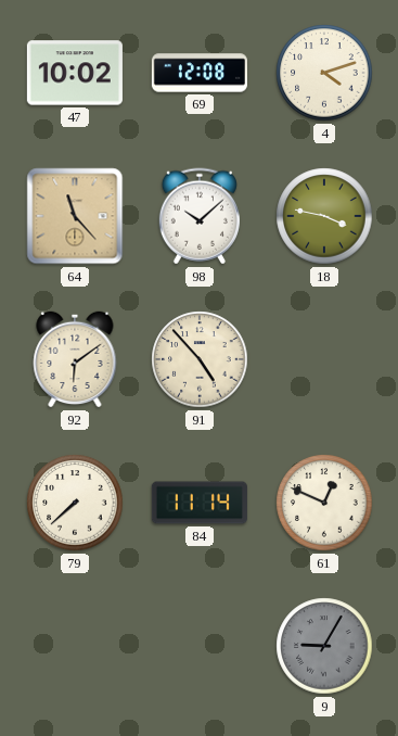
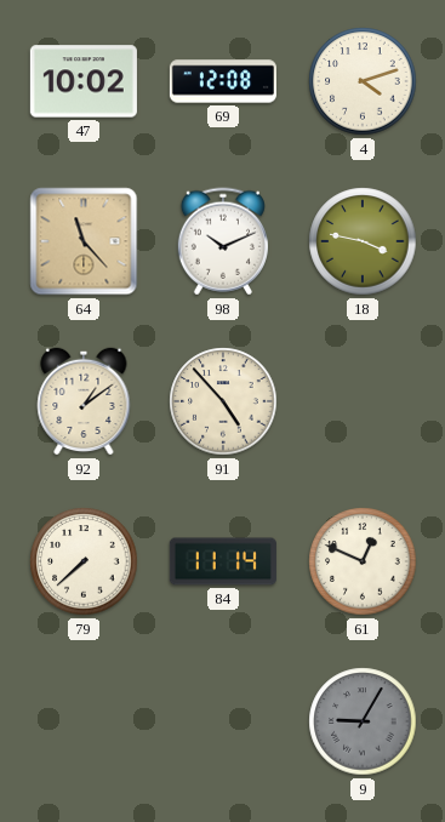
98: 10:08 -> 10:11 (223, 241)
92: 6:09 -> 1:09 (84, 401)
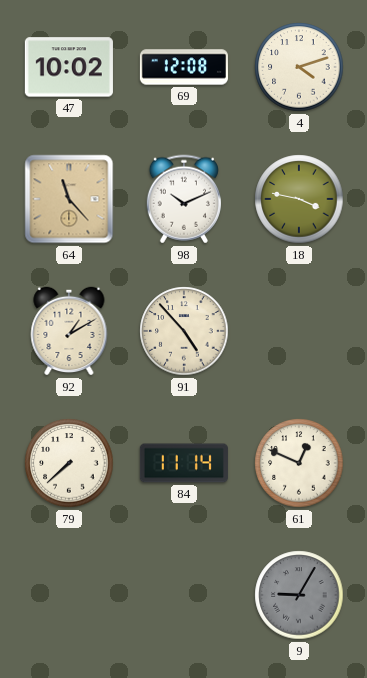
92: 1:09 -> 1:10 (69, 331)
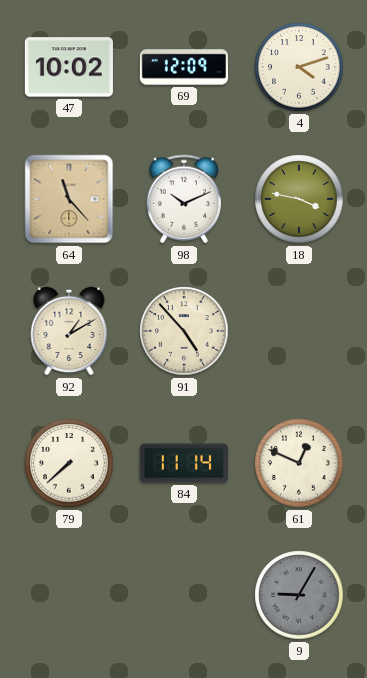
69: 12:08 -> 12:09 (184, 67)
